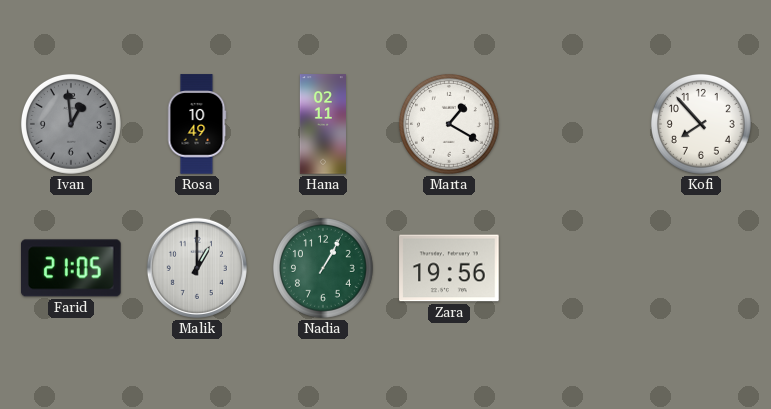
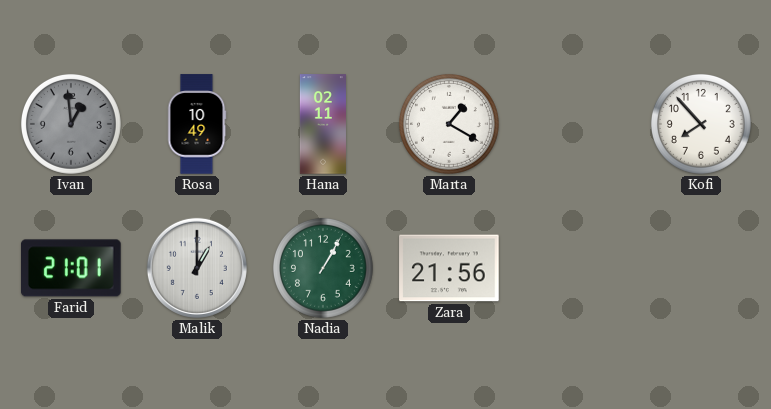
Farid: 21:05 -> 21:01 (72, 268)
Zara: 19:56 -> 21:56 (449, 268)
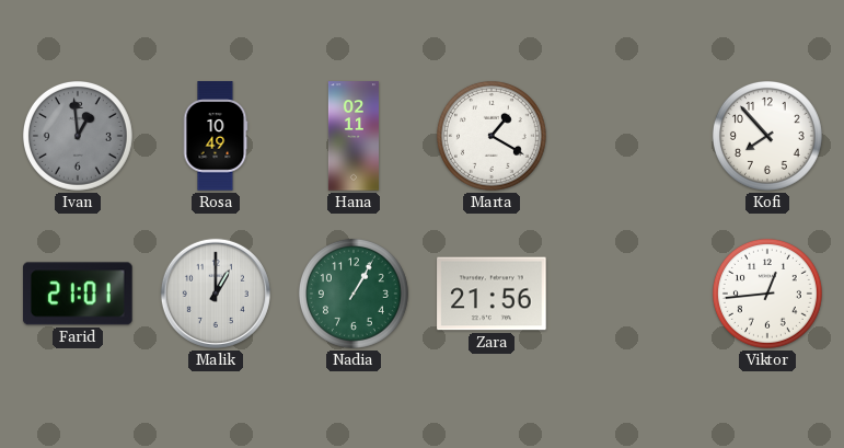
Viktor: none -> 12:44 (767, 294)
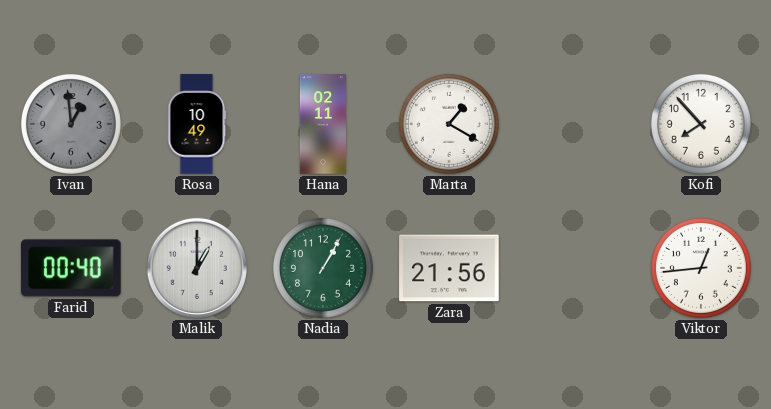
Farid: 21:01 -> 00:40 (72, 268)
